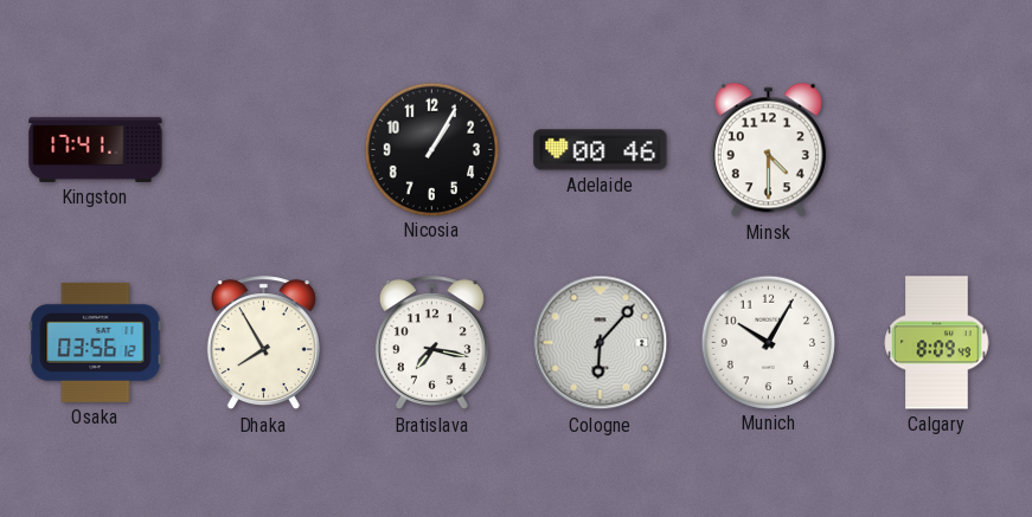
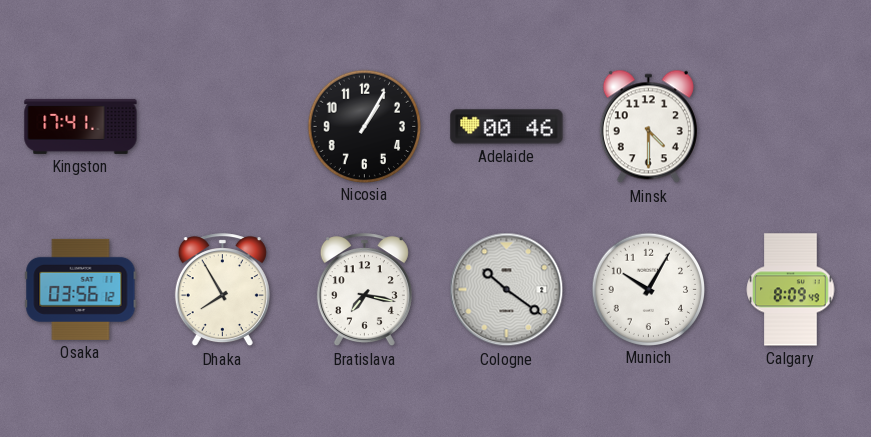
Cologne: 6:07 -> 10:21 (507, 290)
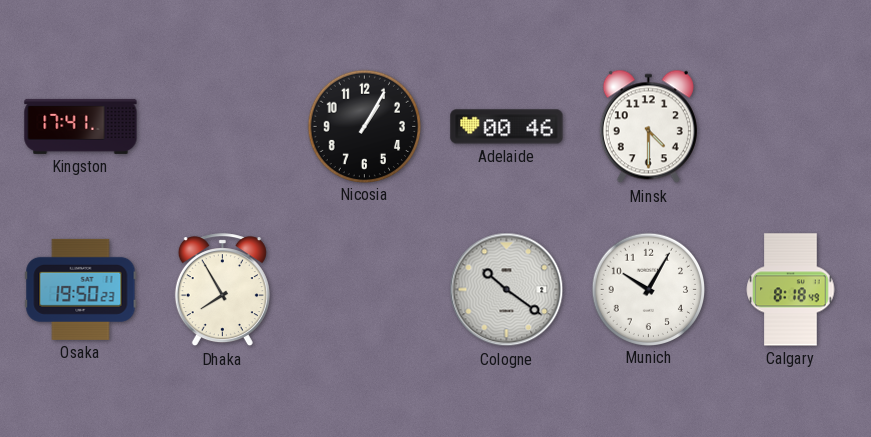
Osaka: 03:56 -> 19:50 (81, 289)
Bratislava: 7:17 -> none (364, 290)
Calgary: 8:09 -> 8:18 (791, 290)
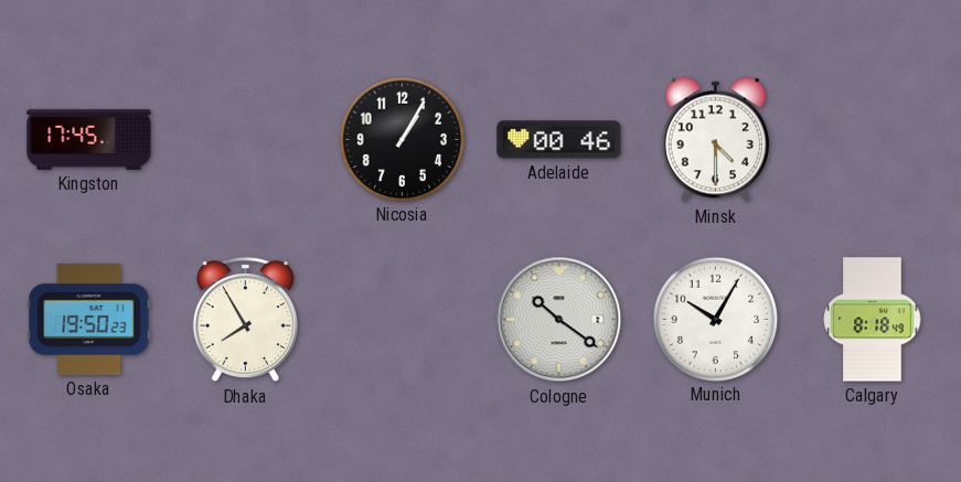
Kingston: 17:41 -> 17:45 (89, 139)
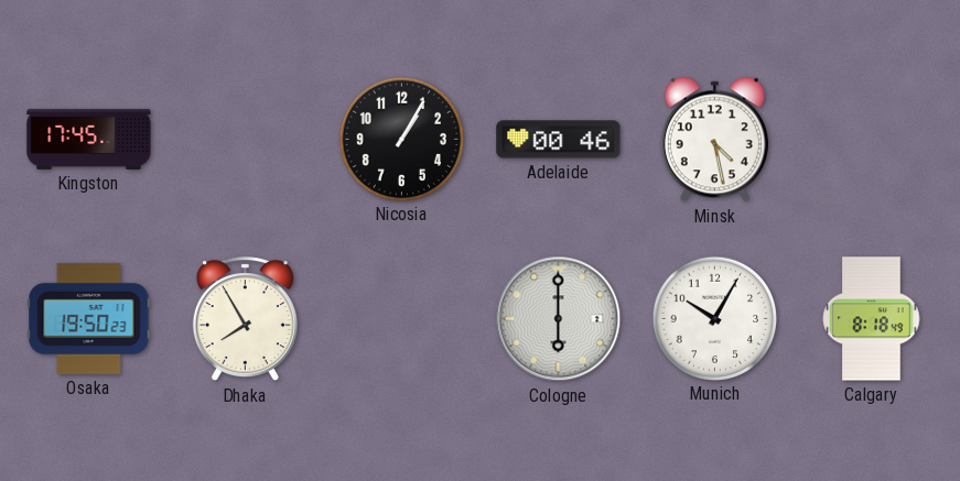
Minsk: 4:30 -> 4:28 (714, 140)
Cologne: 10:21 -> 6:00 (559, 319)
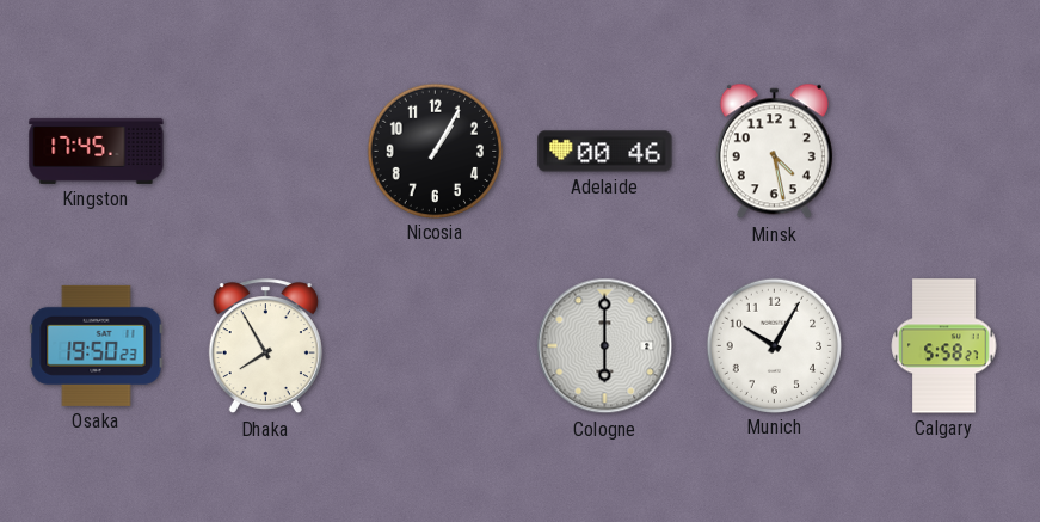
Calgary: 8:18 -> 5:58 (944, 346)
